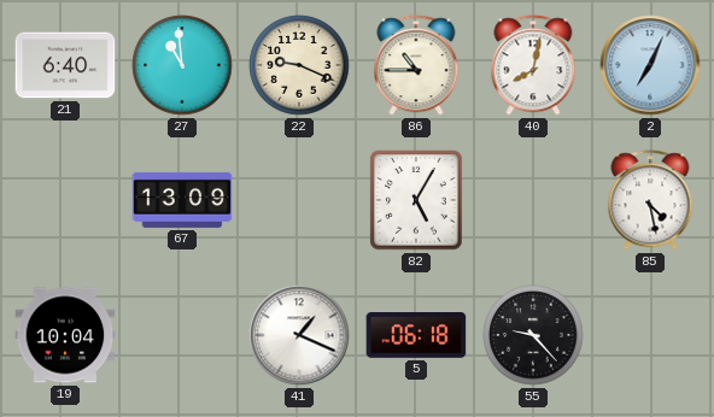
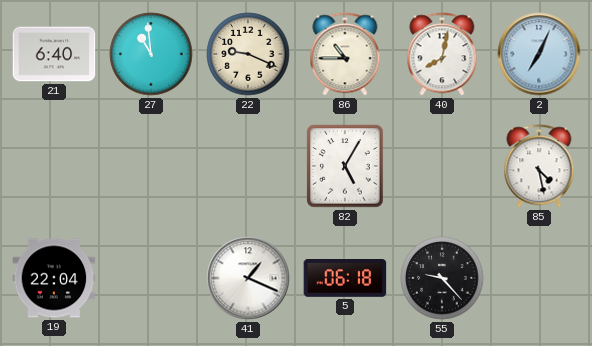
67: 13:09 -> none (182, 200)
19: 10:04 -> 22:04 (54, 278)
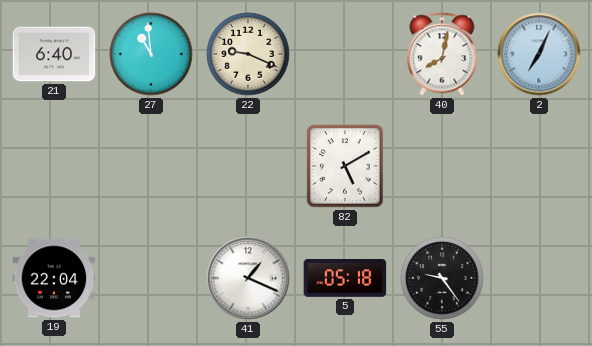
86: 10:45 -> none (345, 54)
82: 5:05 -> 5:10 (345, 166)
85: 4:28 -> none (539, 166)
5: 06:18 -> 05:18 (345, 279)
55: 9:23 -> 9:24 (442, 278)
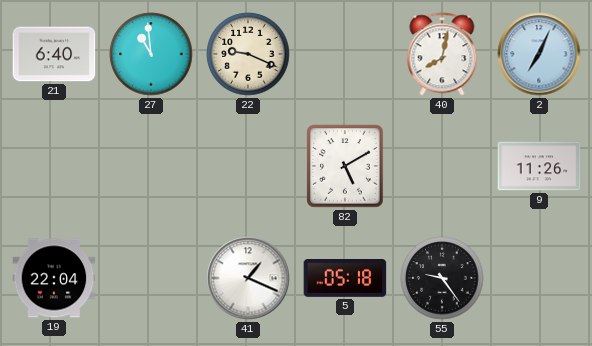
9: none -> 11:26 (539, 166)
